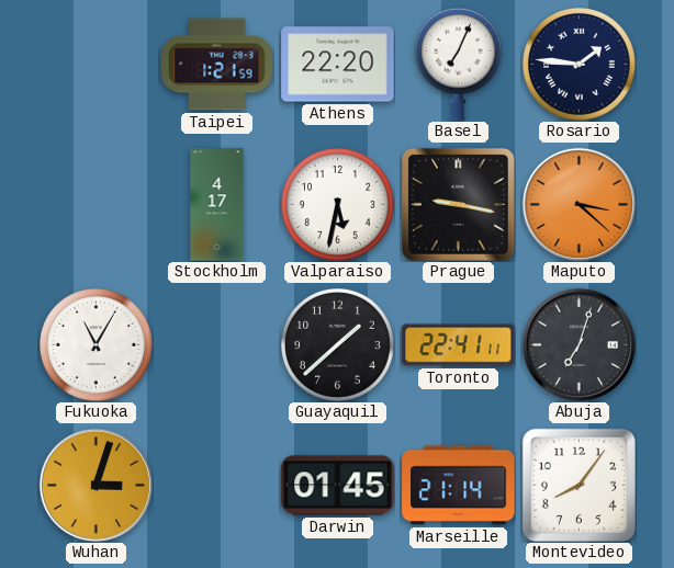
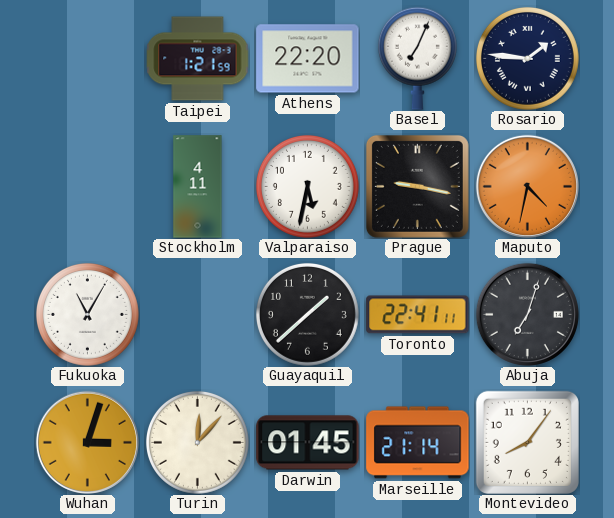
Stockholm: 4:17 -> 4:11 (198, 187)
Maputo: 3:22 -> 4:32 (527, 186)
Turin: none -> 12:07 (197, 442)
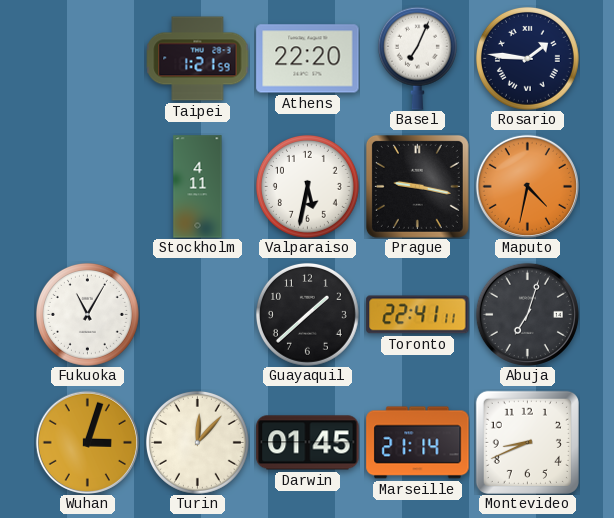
Montevideo: 8:06 -> 8:41 (527, 442)
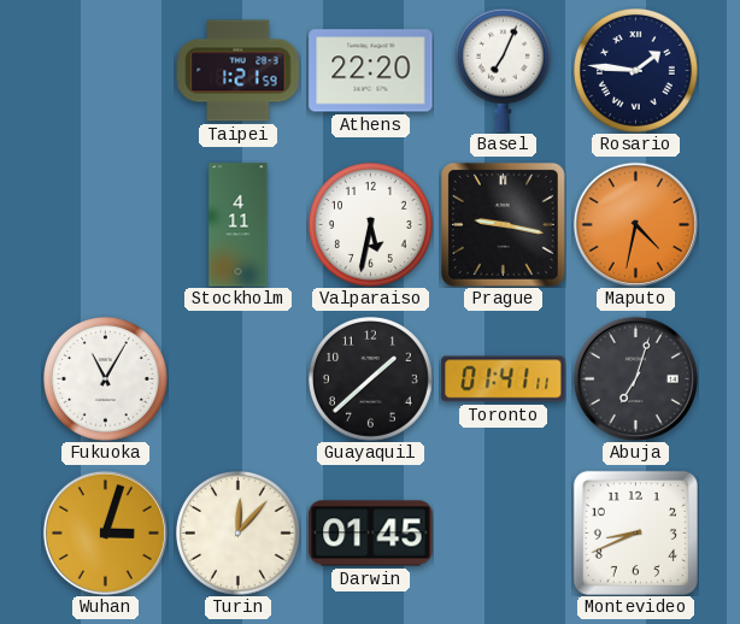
Toronto: 22:41 -> 01:41 (504, 379)
Marseille: 21:14 -> none (418, 443)
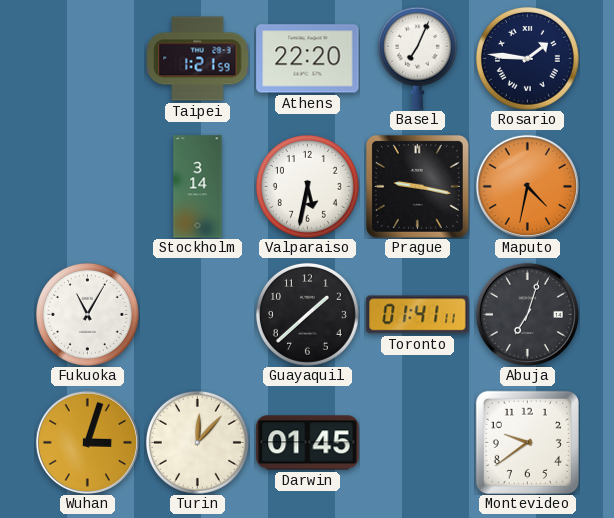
Stockholm: 4:11 -> 3:14 (198, 187)
Montevideo: 8:41 -> 9:39 (527, 442)
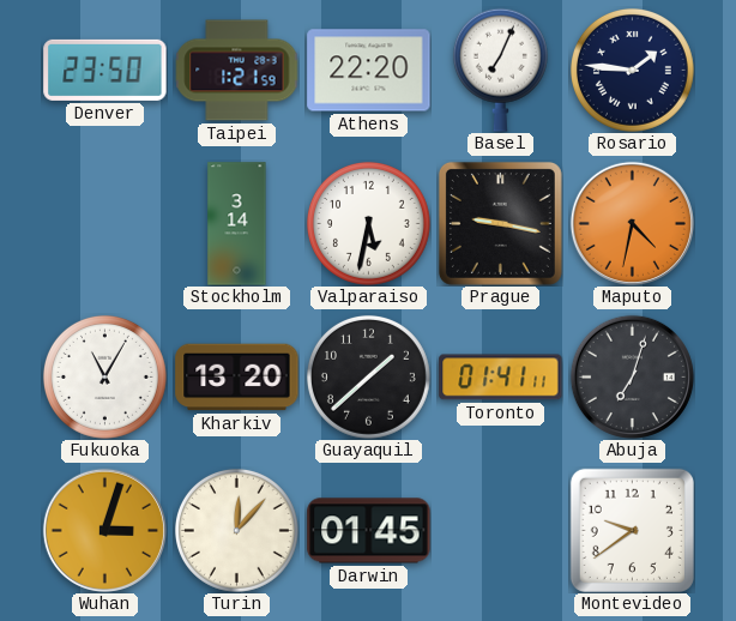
Denver: none -> 23:50 (105, 70)
Kharkiv: none -> 13:20 (237, 378)
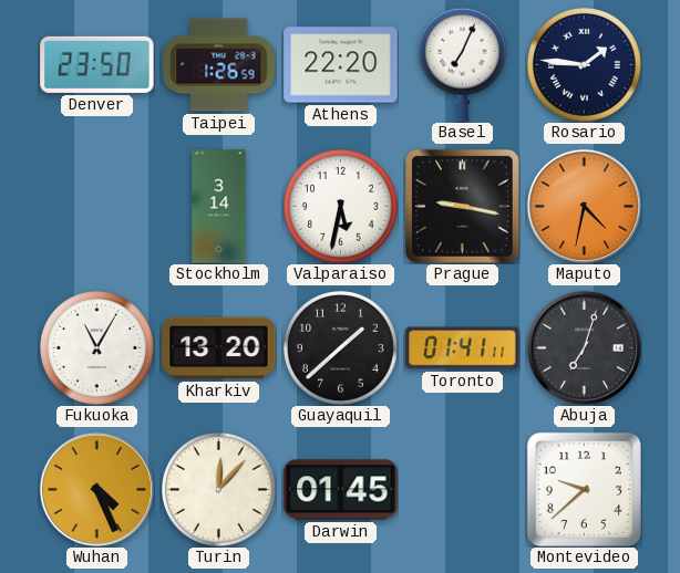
Taipei: 1:21 -> 1:26 (218, 65)
Wuhan: 3:03 -> 4:26 (96, 489)
Montevideo: 9:39 -> 9:38 (584, 489)
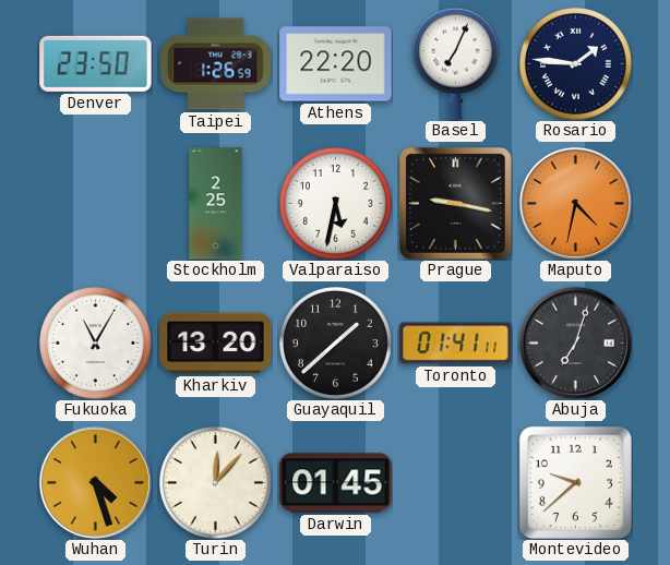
Stockholm: 3:14 -> 2:25 (216, 204)
Wuhan: 4:26 -> 4:27 (95, 482)
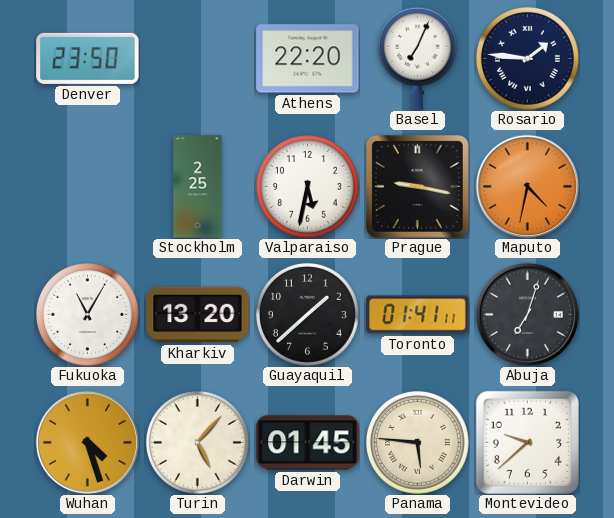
Taipei: 1:26 -> none (215, 64)
Turin: 12:07 -> 5:07 (197, 442)
Panama: none -> 5:46 (417, 442)
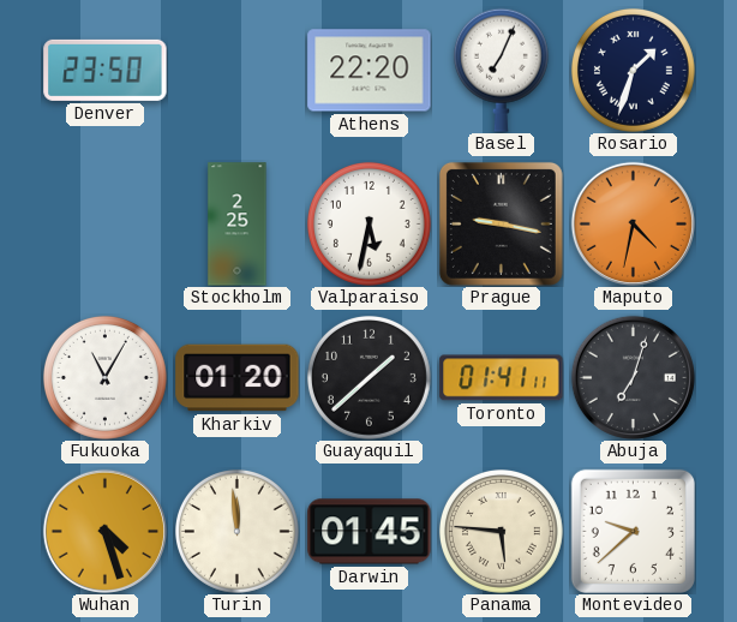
Rosario: 1:46 -> 1:33 (633, 70)
Kharkiv: 13:20 -> 01:20 (238, 378)
Turin: 5:07 -> 11:59 (236, 531)
